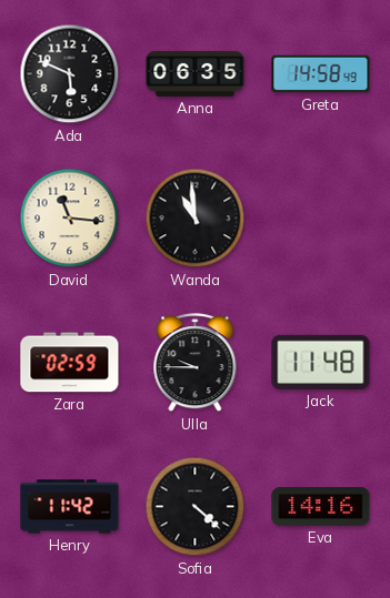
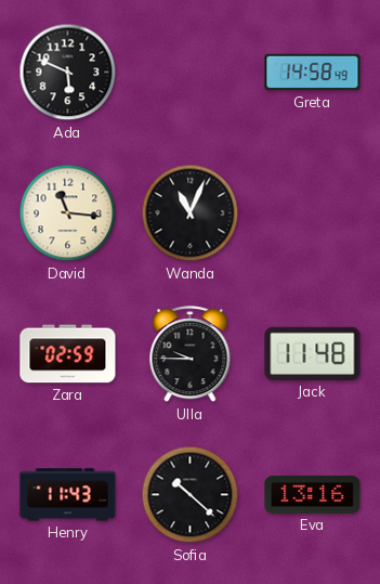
Anna: 06:35 -> none (196, 73)
Wanda: 10:59 -> 11:04 (191, 213)
Henry: 11:42 -> 11:43 (68, 495)
Sofia: 4:22 -> 10:22 (191, 495)
Eva: 14:16 -> 13:16 (313, 494)
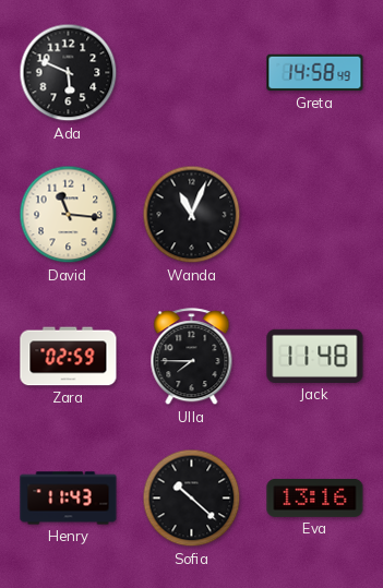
Ulla: 9:45 -> 7:45 (192, 357)
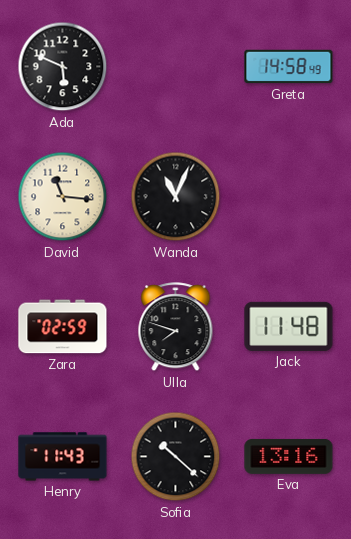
Ulla: 7:45 -> 7:48 (176, 327)
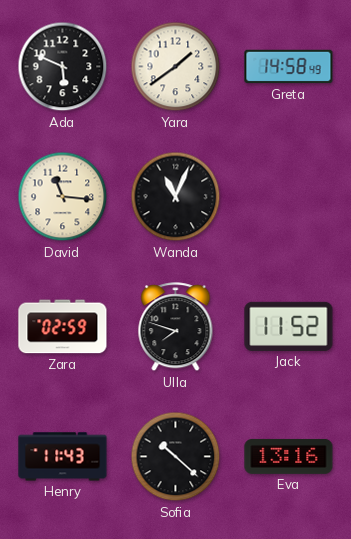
Yara: none -> 1:39 (176, 67)
Jack: 11:48 -> 11:52 (289, 326)
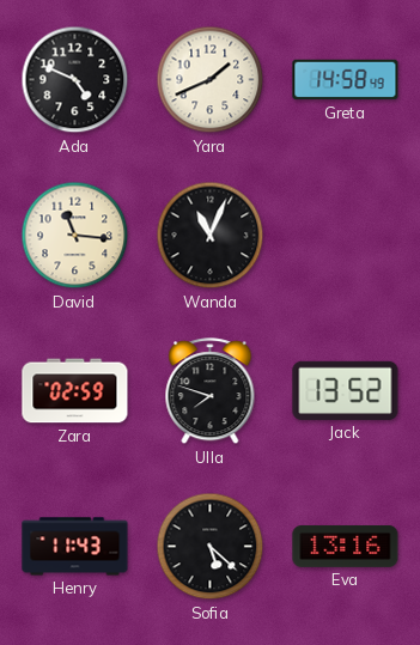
Ada: 5:49 -> 4:49 (75, 80)
Yara: 1:39 -> 1:41 (211, 80)
Jack: 11:52 -> 13:52 (346, 390)
Sofia: 10:22 -> 5:22 (211, 547)
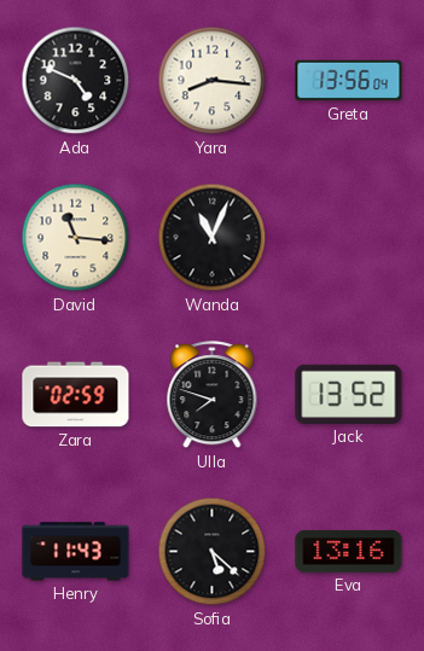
Yara: 1:41 -> 8:16 (213, 81)
Greta: 14:58 -> 13:56 (349, 81)
